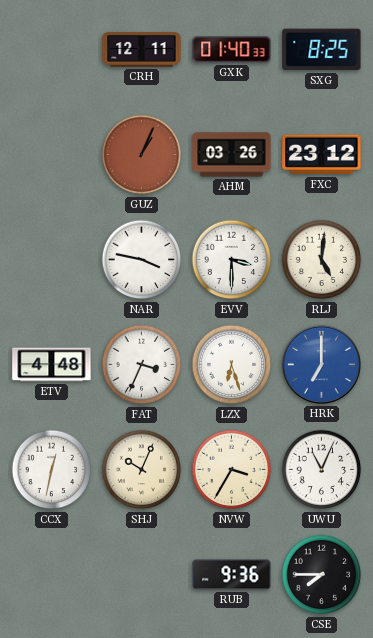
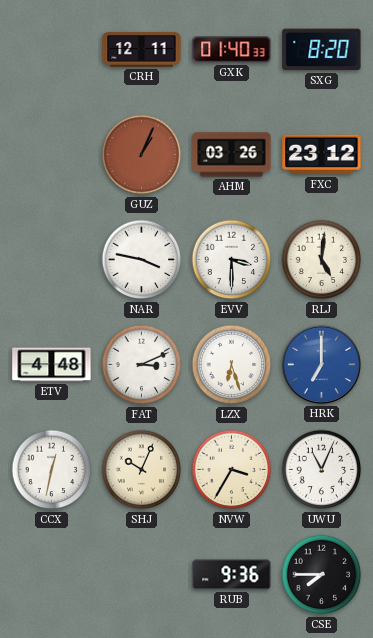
SXG: 8:25 -> 8:20 (322, 50)
FAT: 3:34 -> 3:11 (142, 365)
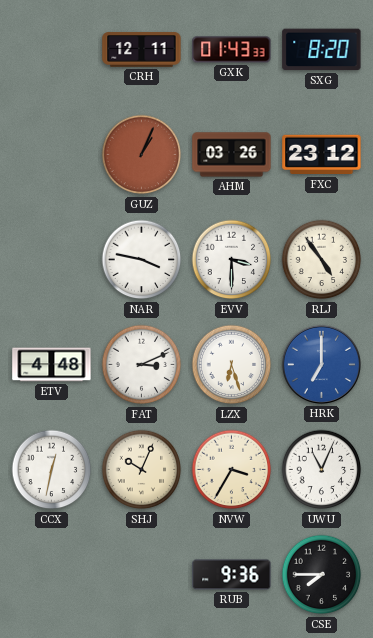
GXK: 01:40 -> 01:43 (232, 50)
RLJ: 5:01 -> 4:54 (322, 260)
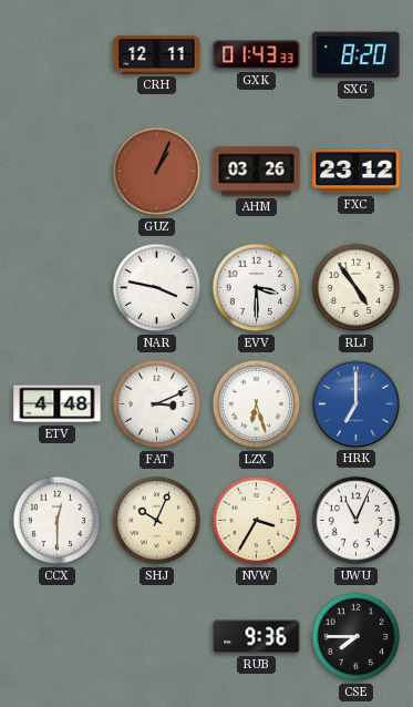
CCX: 12:32 -> 12:30 (58, 521)
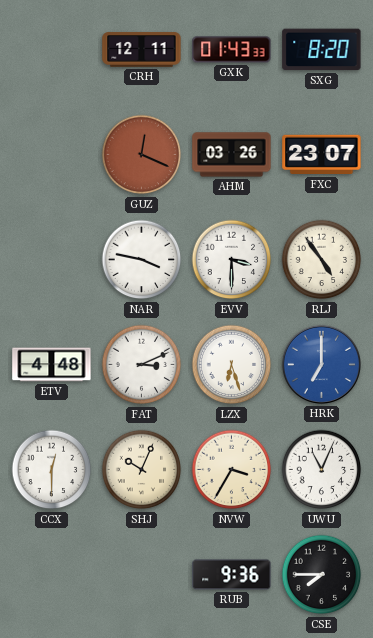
GUZ: 1:04 -> 12:19 (142, 155)
FXC: 23:12 -> 23:07 (322, 155)
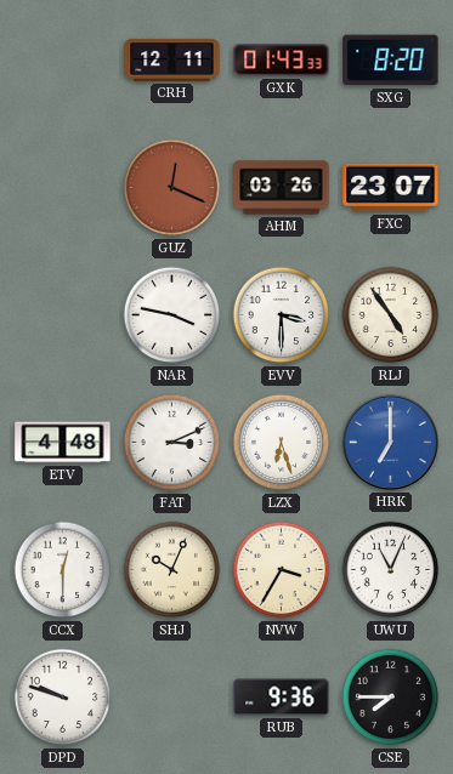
DPD: none -> 9:48 (63, 698)
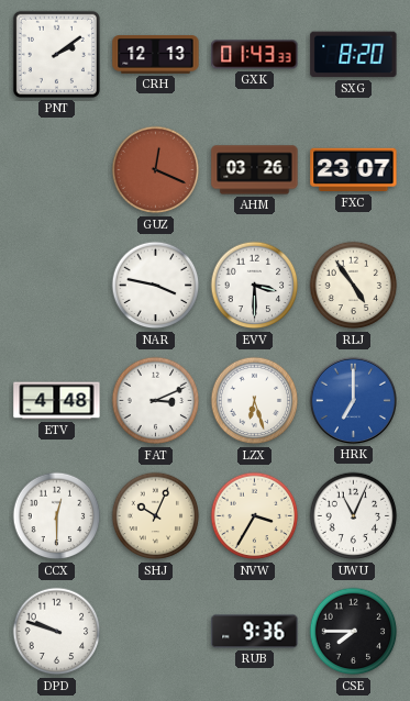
PNT: none -> 2:09 (56, 54)
CRH: 12:11 -> 12:13 (156, 55)
